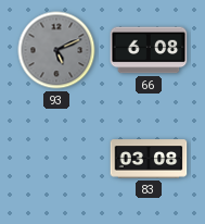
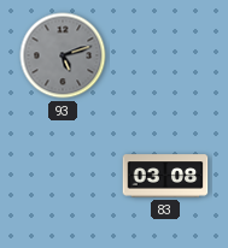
93: 5:11 -> 5:12 (63, 55)
66: 6:08 -> none (149, 50)
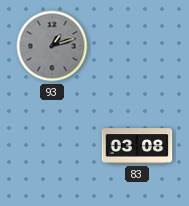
93: 5:12 -> 1:12 (52, 46)
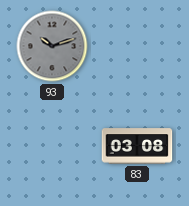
93: 1:12 -> 10:12 (52, 46)
